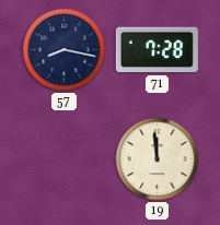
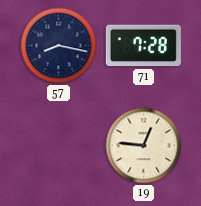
19: 11:59 -> 12:46 (144, 146)
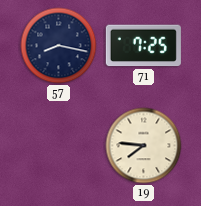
71: 7:28 -> 7:25 (143, 46)
19: 12:46 -> 7:46 (144, 146)
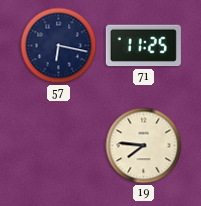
57: 8:17 -> 6:17 (59, 46)
71: 7:25 -> 11:25 (143, 46)
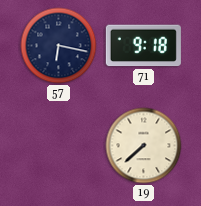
71: 11:25 -> 9:18 (143, 46)
19: 7:46 -> 7:38 (144, 146)
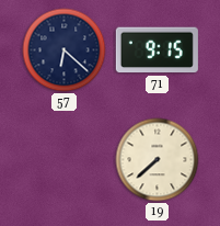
57: 6:17 -> 6:22 (65, 50)
71: 9:18 -> 9:15 (157, 50)
